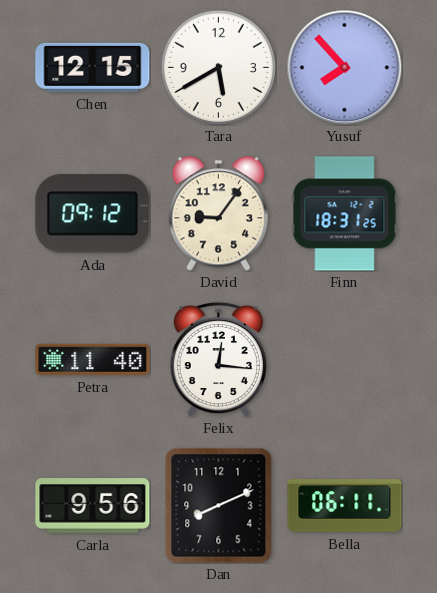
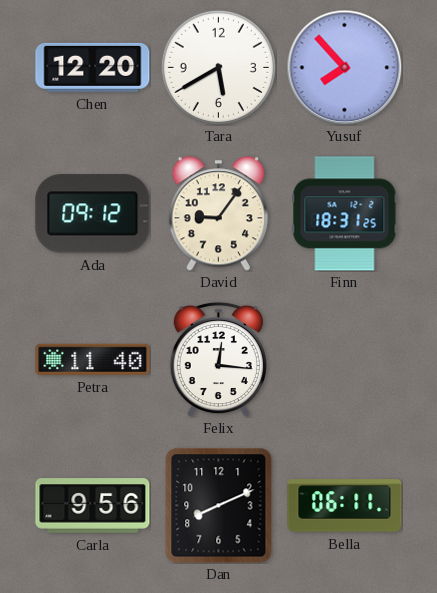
Chen: 12:15 -> 12:20 (93, 67)
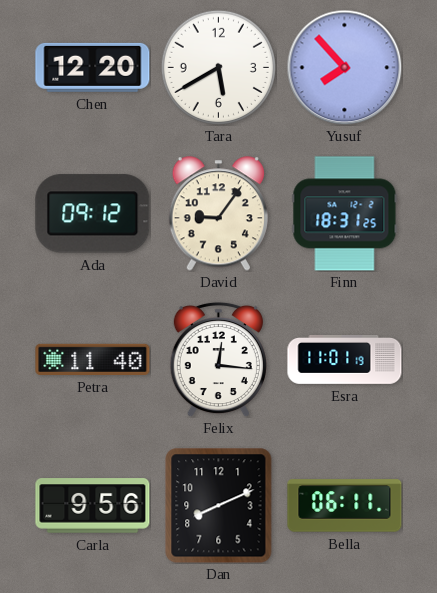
Esra: none -> 11:01 (345, 360)
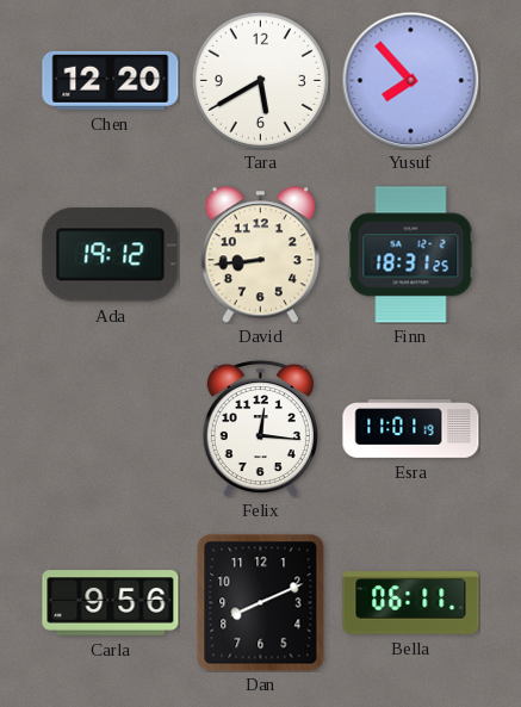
Ada: 09:12 -> 19:12 (111, 255)
David: 9:06 -> 8:44 (260, 255)
Petra: 11:40 -> none (93, 359)
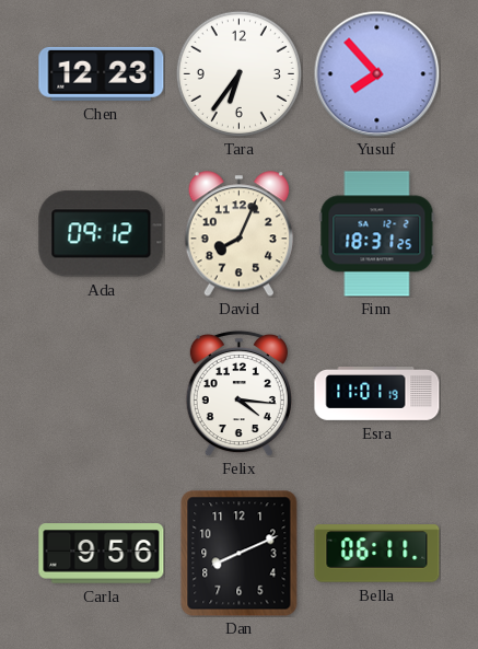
Chen: 12:20 -> 12:23 (102, 73)
Tara: 5:40 -> 6:36 (238, 73)
Ada: 19:12 -> 09:12 (102, 234)
David: 8:44 -> 8:04 (238, 234)
Felix: 12:16 -> 4:16 (238, 393)
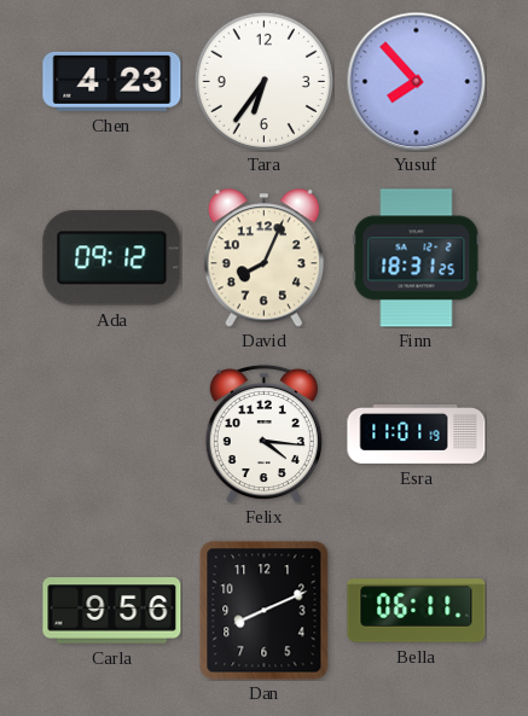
Chen: 12:23 -> 4:23 (112, 81)
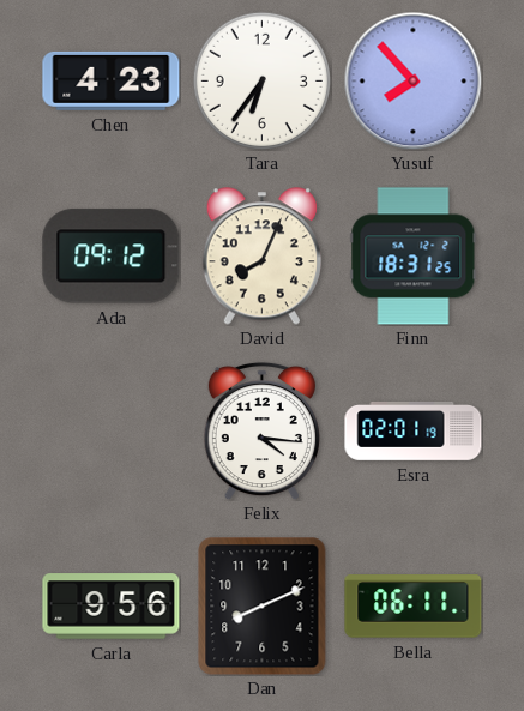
Esra: 11:01 -> 02:01 (414, 432)
